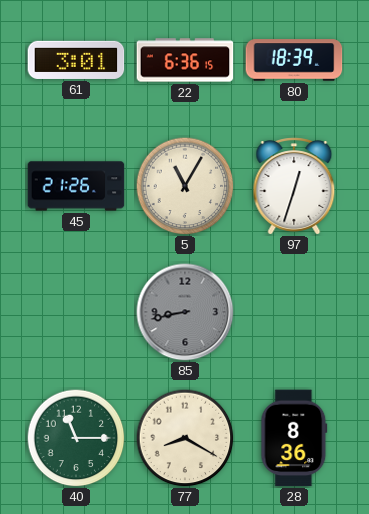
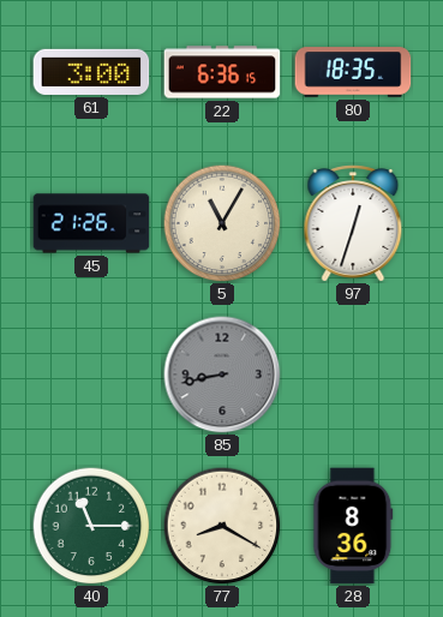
61: 3:01 -> 3:00 (91, 72)
80: 18:39 -> 18:35 (353, 72)
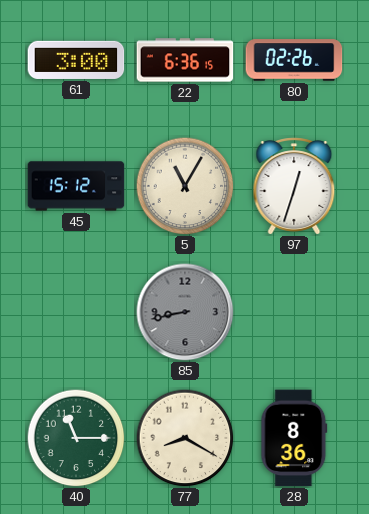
80: 18:35 -> 02:26 (294, 60)
45: 21:26 -> 15:12 (76, 186)
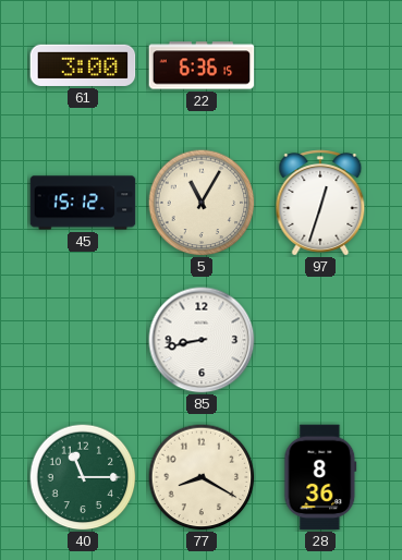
80: 02:26 -> none (294, 60)
85 dial: grey -> white (202, 340)
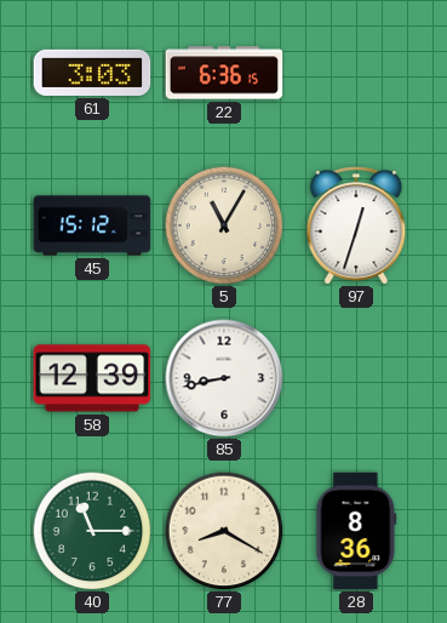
61: 3:00 -> 3:03 (92, 73)
58: none -> 12:39 (92, 378)
